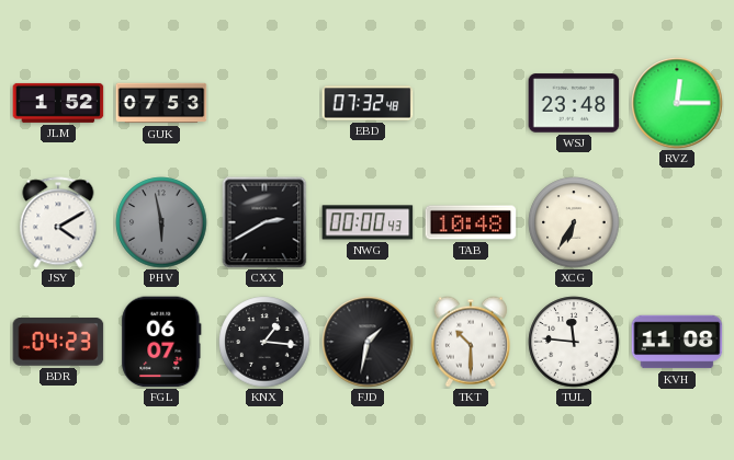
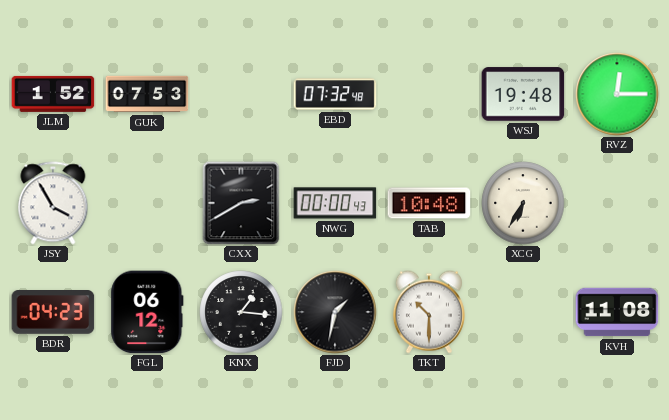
WSJ: 23:48 -> 19:48 (523, 94)
JSY: 4:10 -> 3:55 (53, 203)
PHV: 5:58 -> none (161, 222)
FGL: 06:07 -> 06:12 (147, 312)
TUL: 11:46 -> none (574, 342)
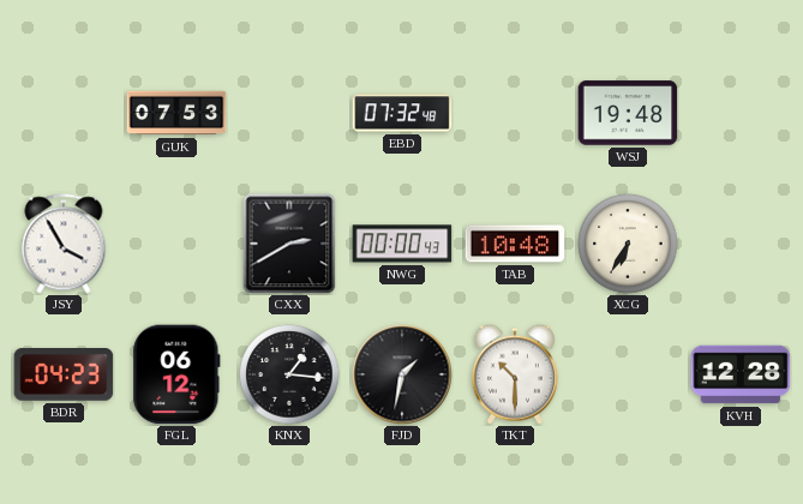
JLM: 1:52 -> none (53, 94)
RVZ: 12:15 -> none (617, 94)
KVH: 11:08 -> 12:28 (741, 374)
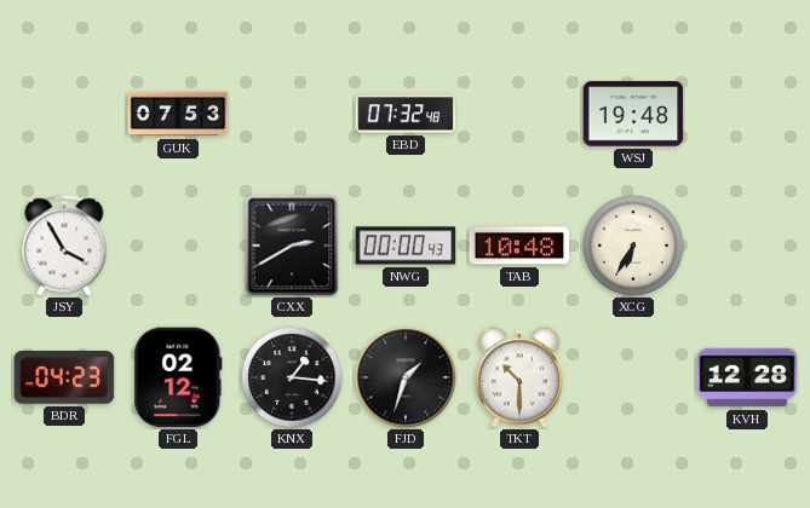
FGL: 06:12 -> 02:12 (178, 377)
FJD: 1:32 -> 1:33 (406, 377)
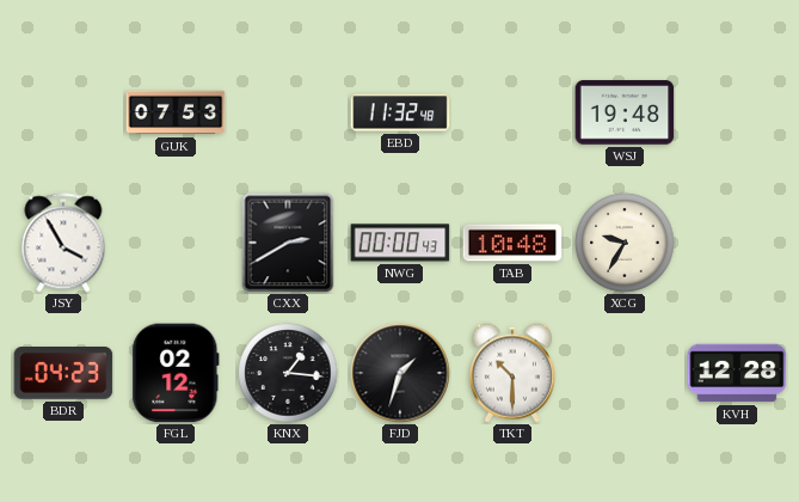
EBD: 07:32 -> 11:32 (400, 112)
XCG: 6:35 -> 9:35 (625, 243)
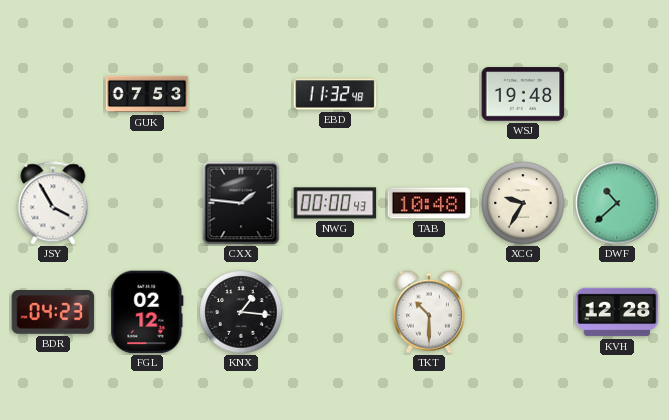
CXX: 2:40 -> 1:46 (241, 203)
DWF: none -> 10:38 (617, 203)
FJD: 1:33 -> none (400, 373)
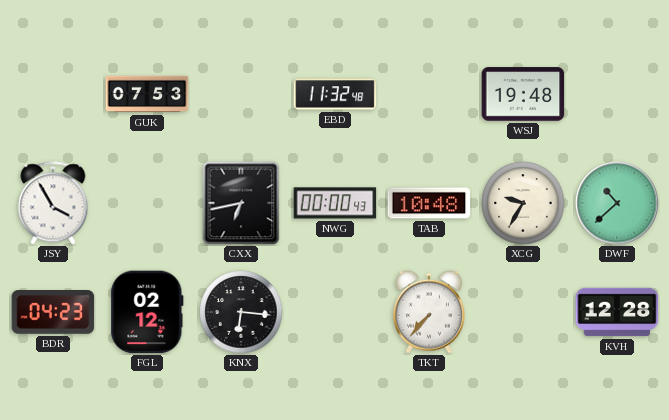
CXX: 1:46 -> 6:43 (241, 203)
KNX: 1:16 -> 6:16 (241, 312)
TKT: 10:30 -> 7:37 (429, 312)
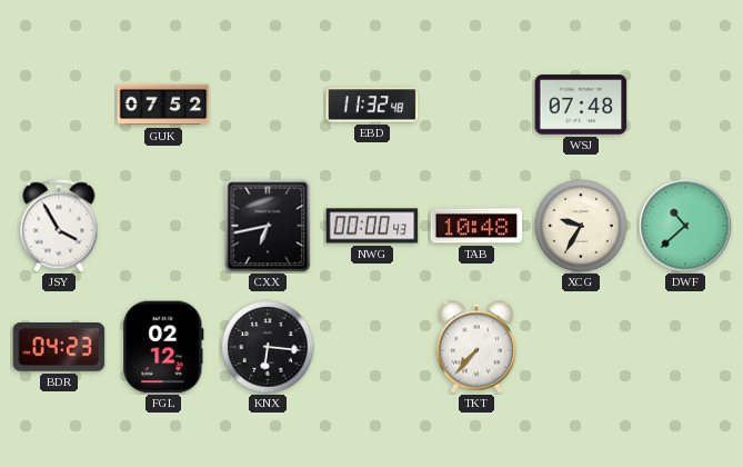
GUK: 07:53 -> 07:52 (163, 105)
WSJ: 19:48 -> 07:48 (581, 105)
KVH: 12:28 -> none (617, 312)
